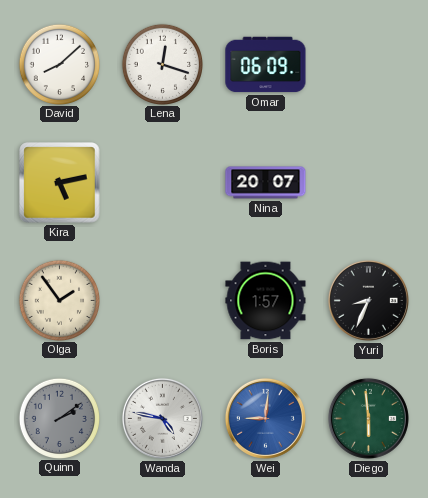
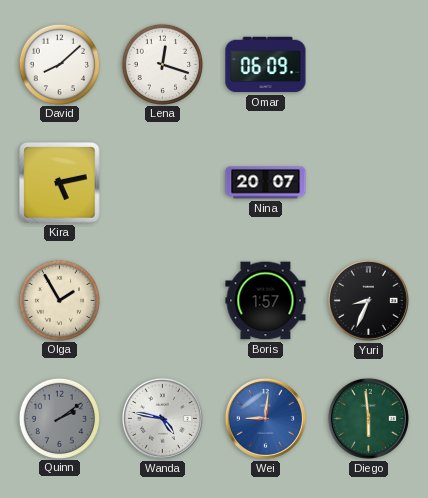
Olga: 1:54 -> 1:55 (59, 300)
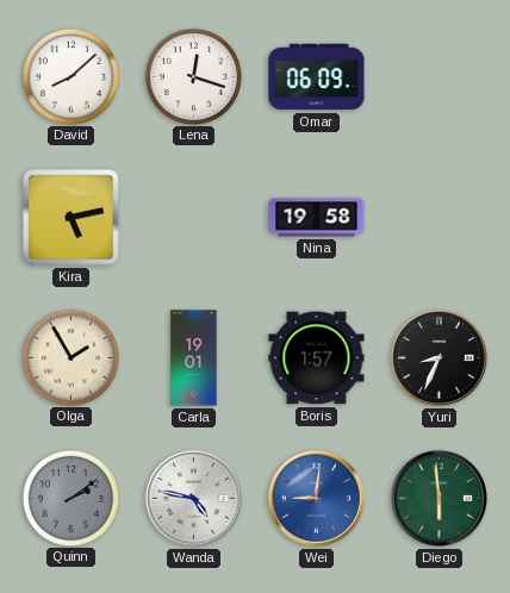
Nina: 20:07 -> 19:58 (317, 218)
Carla: none -> 19:01 (194, 358)
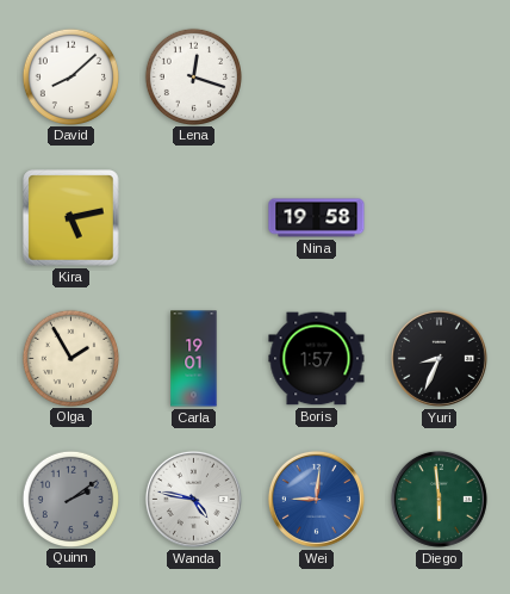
Omar: 06:09 -> none (317, 77)
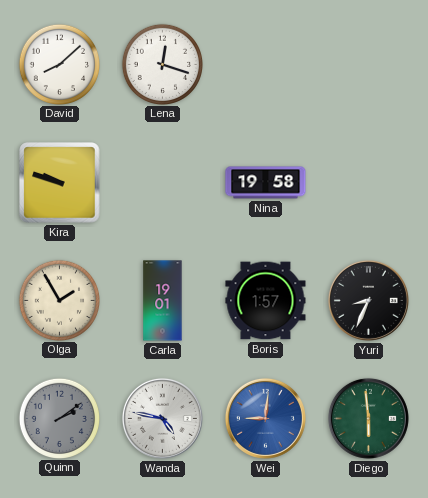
Kira: 5:13 -> 9:48 (60, 183)
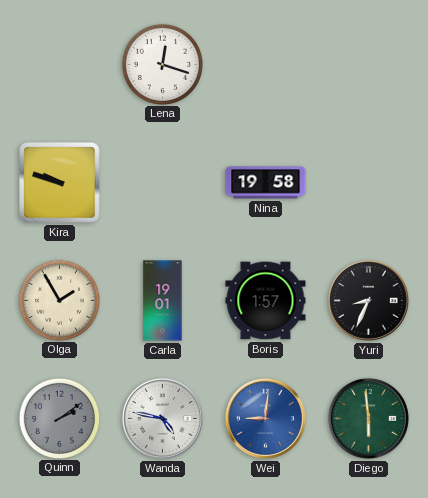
David: 8:08 -> none (59, 64)
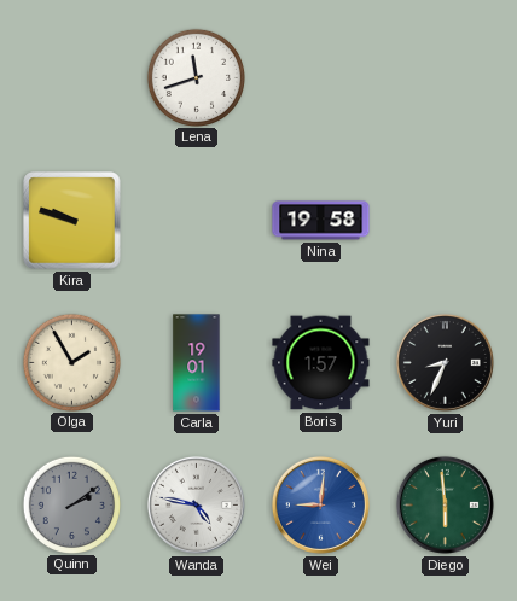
Lena: 12:18 -> 11:42 (196, 77)
